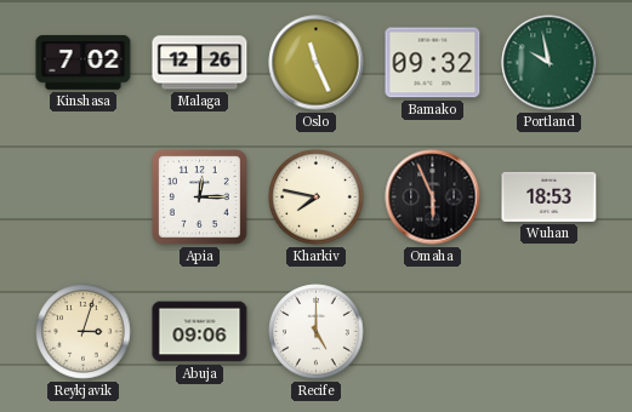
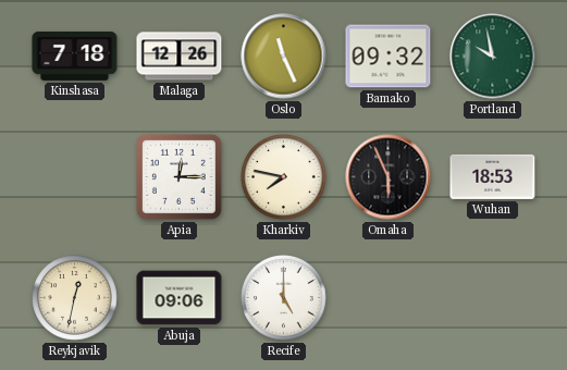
Kinshasa: 7:02 -> 7:18 (75, 55)
Reykjavik: 3:03 -> 12:32 (75, 298)
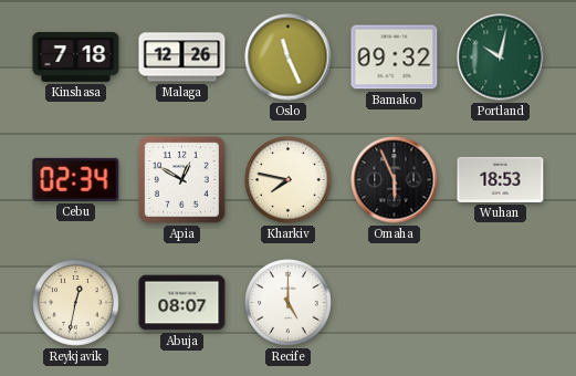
Portland: 9:58 -> 10:02 (501, 58)
Cebu: none -> 02:34 (76, 179)
Apia: 12:15 -> 12:50 (182, 180)
Abuja: 09:06 -> 08:07 (182, 303)
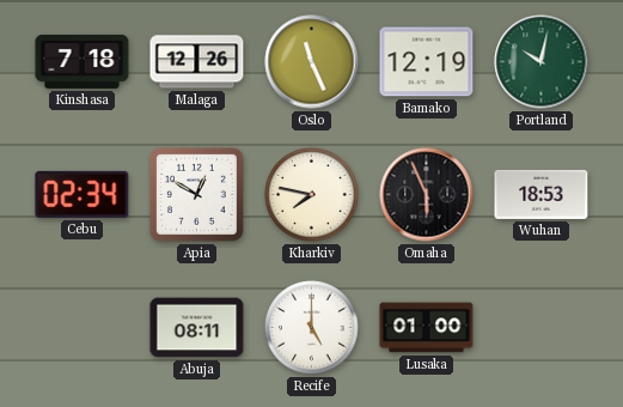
Bamako: 09:32 -> 12:19 (427, 62)
Reykjavik: 12:32 -> none (76, 303)
Abuja: 08:07 -> 08:11 (197, 328)
Lusaka: none -> 01:00 (427, 328)
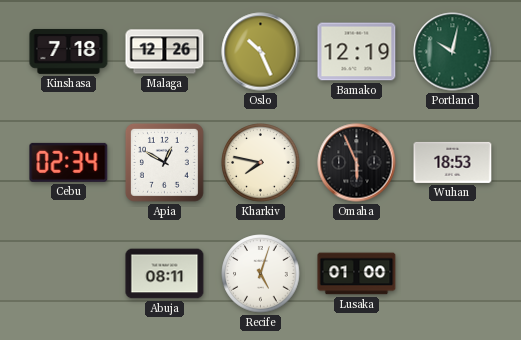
Oslo: 11:26 -> 10:26 (261, 52)
Recife: 5:00 -> 5:03 (261, 274)
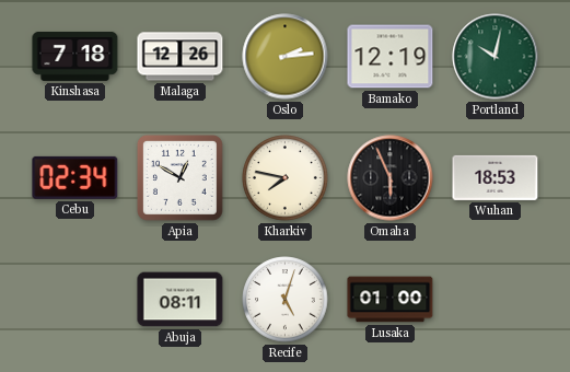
Oslo: 10:26 -> 2:14 (286, 57)
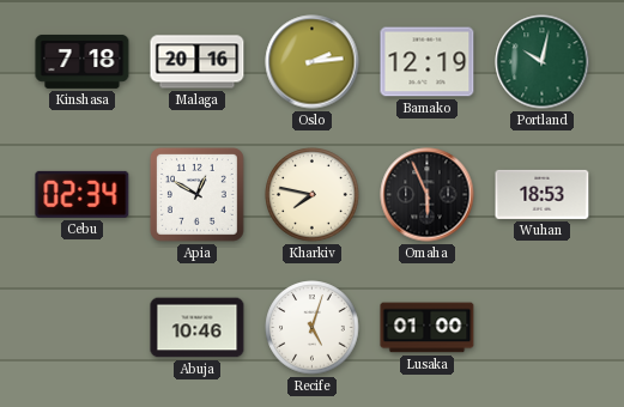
Malaga: 12:26 -> 20:16 (198, 62)
Abuja: 08:11 -> 10:46 (198, 328)
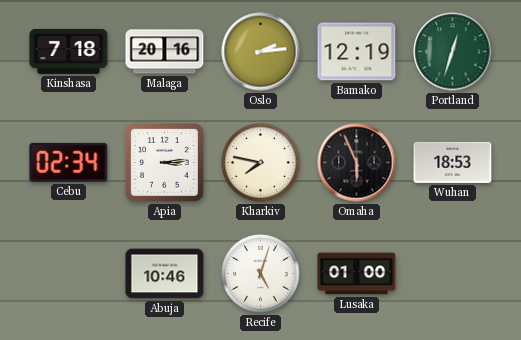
Portland: 10:02 -> 12:33 (453, 52)
Apia: 12:50 -> 3:14 (165, 163)
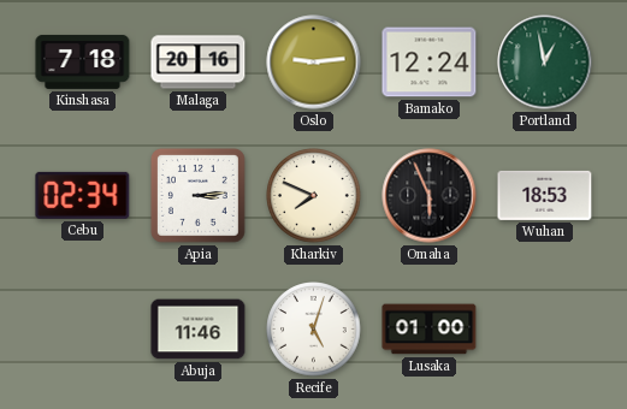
Oslo: 2:14 -> 9:14 (314, 63)
Bamako: 12:19 -> 12:24 (430, 63)
Portland: 12:33 -> 12:58 (545, 63)
Kharkiv: 7:47 -> 7:49 (314, 196)
Abuja: 10:46 -> 11:46 (199, 330)
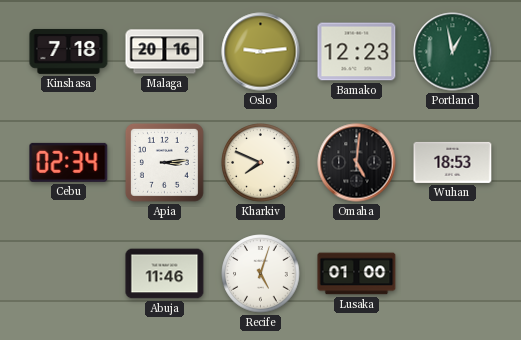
Bamako: 12:24 -> 12:23 (357, 52)
Omaha: 5:56 -> 5:01 (357, 163)
